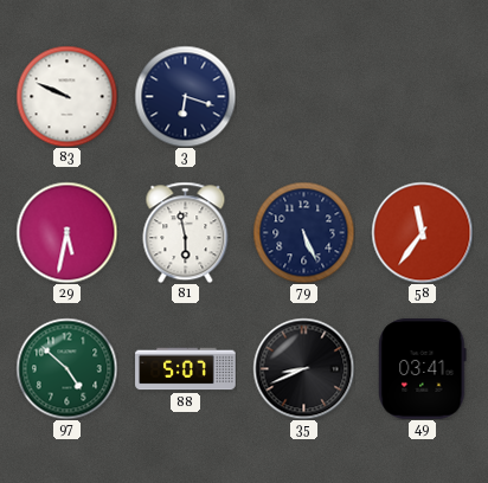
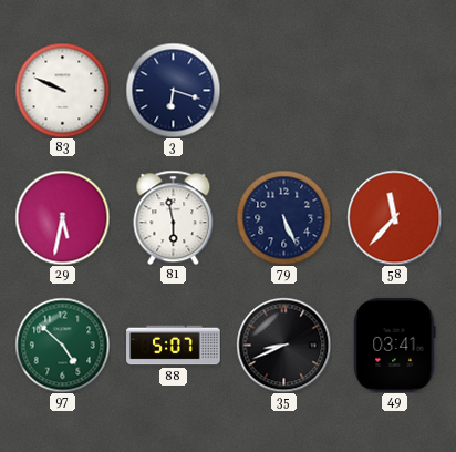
58: 11:36 -> 11:37 (394, 217)
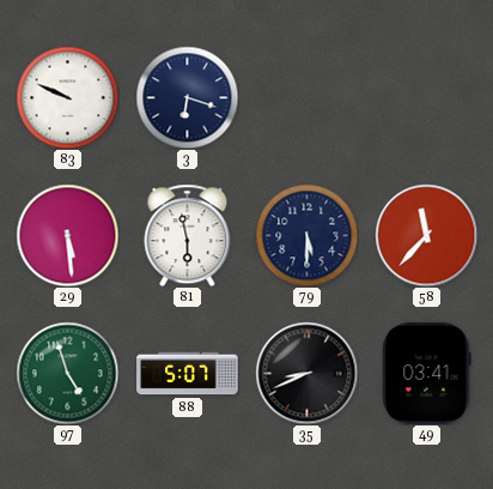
29: 5:32 -> 5:29 (67, 235)
79: 5:26 -> 5:30 (306, 235)
97: 4:52 -> 4:57 (67, 373)
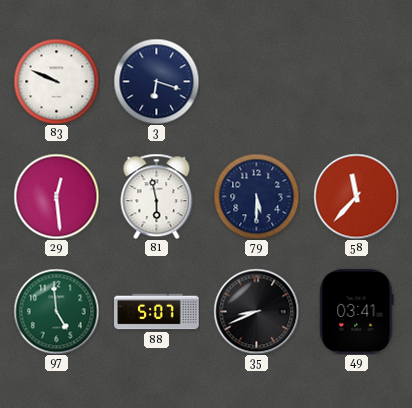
29: 5:29 -> 12:29 (56, 196)
97: 4:57 -> 4:59 (56, 311)
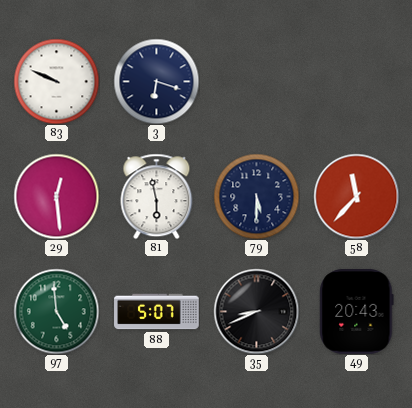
49: 03:41 -> 20:43 (357, 312)
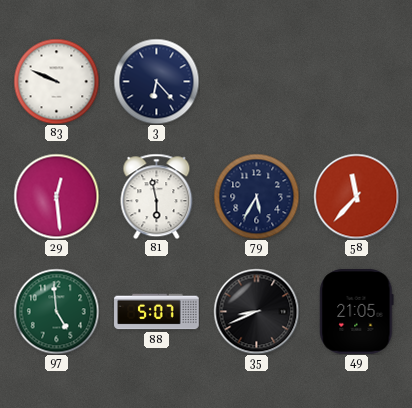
3: 6:18 -> 6:23 (156, 81)
79: 5:30 -> 5:35 (256, 196)
49: 20:43 -> 21:05 (357, 312)
